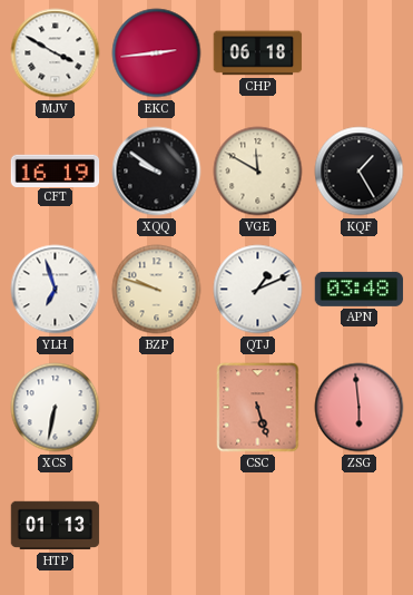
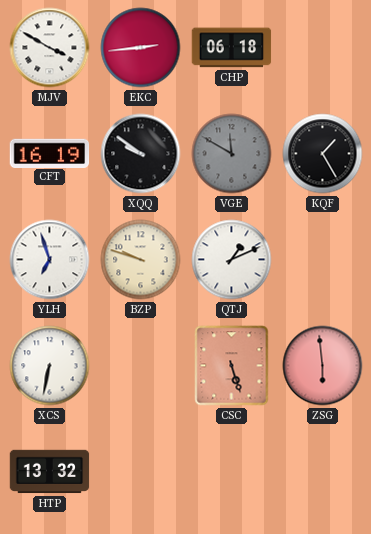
VGE dial: cream -> grey (232, 154)
APN: 03:48 -> none (360, 289)
HTP: 01:13 -> 13:32 (50, 472)
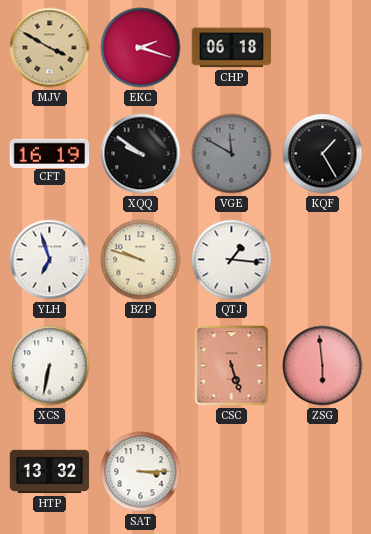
MJV dial: white -> champagne (50, 48)
EKC: 2:44 -> 2:18 (141, 48)
QTJ: 1:11 -> 1:16 (232, 260)
SAT: none -> 3:15 (141, 472)
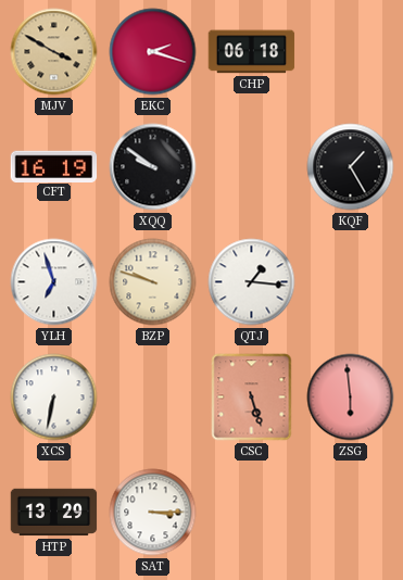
VGE: 11:50 -> none (232, 154)
HTP: 13:32 -> 13:29 (54, 513)
